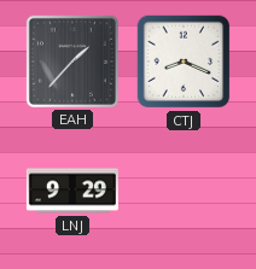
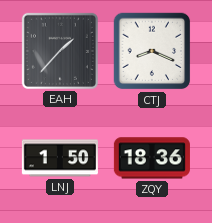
LNJ: 9:29 -> 1:50 (60, 158)
ZQY: none -> 18:36 (152, 158)
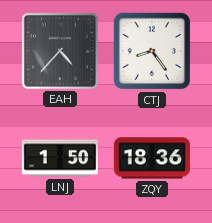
EAH: 1:37 -> 4:37 (60, 51)
CTJ: 8:19 -> 8:24 (152, 51)
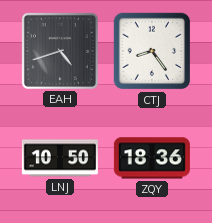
EAH: 4:37 -> 4:42 (60, 51)
LNJ: 1:50 -> 10:50 (60, 158)
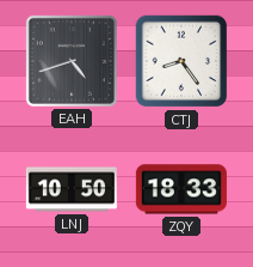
ZQY: 18:36 -> 18:33 (181, 189)
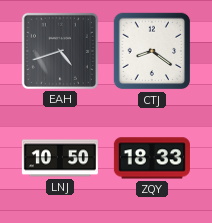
CTJ: 8:24 -> 8:21 (152, 51)
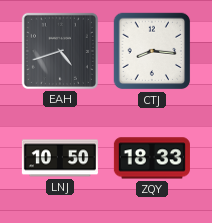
CTJ: 8:21 -> 8:16 (152, 51)
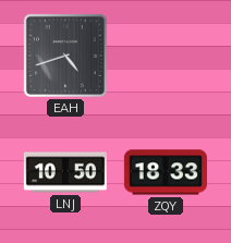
CTJ: 8:16 -> none (152, 51)
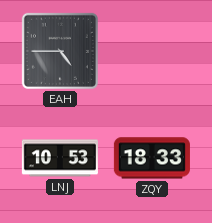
EAH: 4:42 -> 4:45 (60, 51)
LNJ: 10:50 -> 10:53 (60, 158)
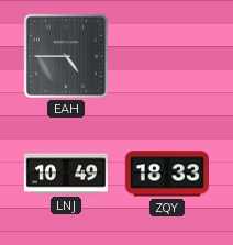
LNJ: 10:53 -> 10:49 (66, 174)
